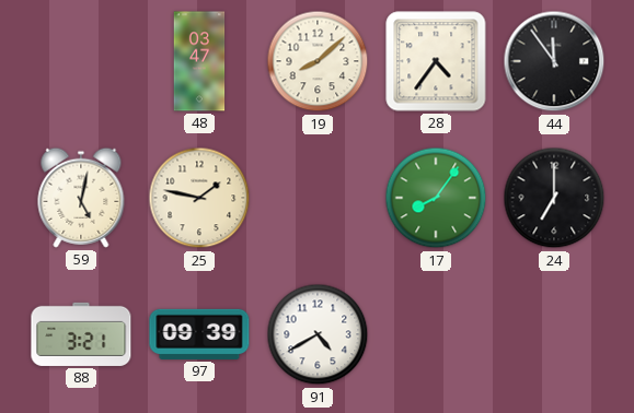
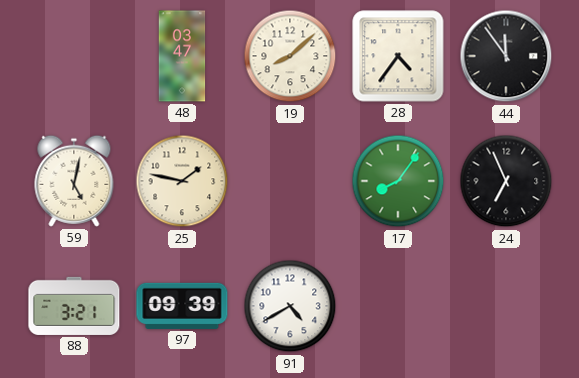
24: 7:00 -> 6:56 (506, 181)
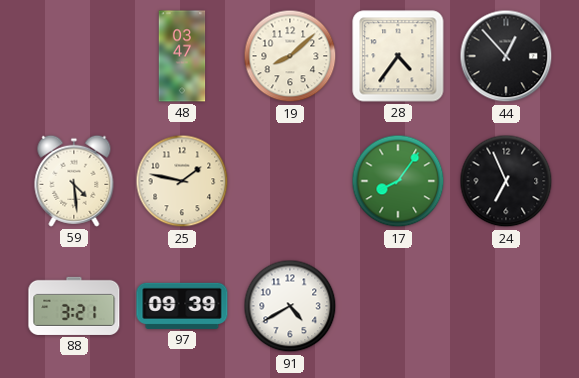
44: 11:54 -> 12:53 (506, 56)
59: 5:02 -> 4:29 (74, 181)
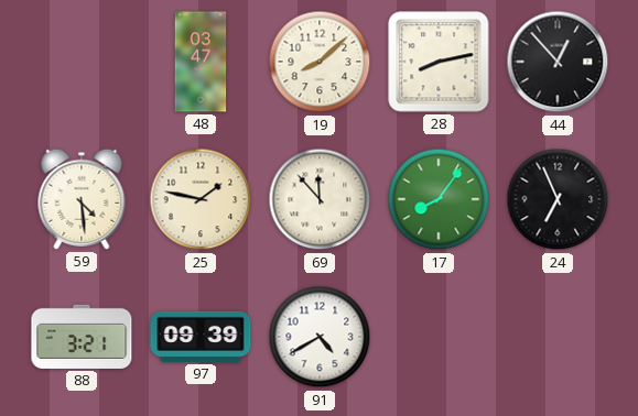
28: 4:36 -> 8:13 (439, 62)
69: none -> 11:53 (320, 199)
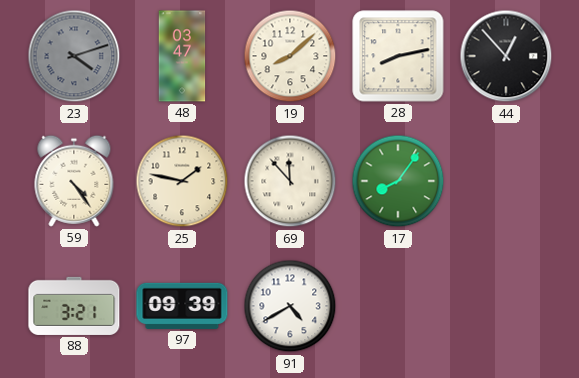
23: none -> 4:12 (74, 56)
59: 4:29 -> 4:24 (74, 181)
24: 6:56 -> none (558, 199)
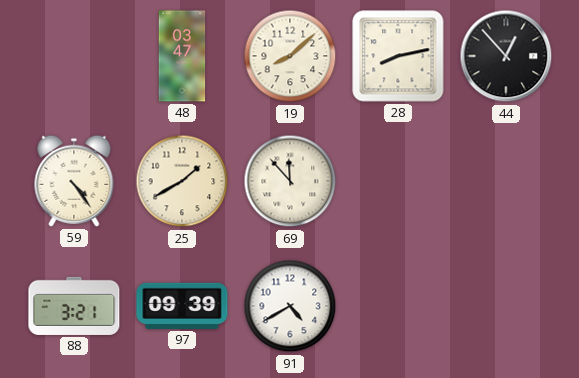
23: 4:12 -> none (74, 56)
25: 1:47 -> 1:40 (182, 181)
17: 8:06 -> none (398, 181)
